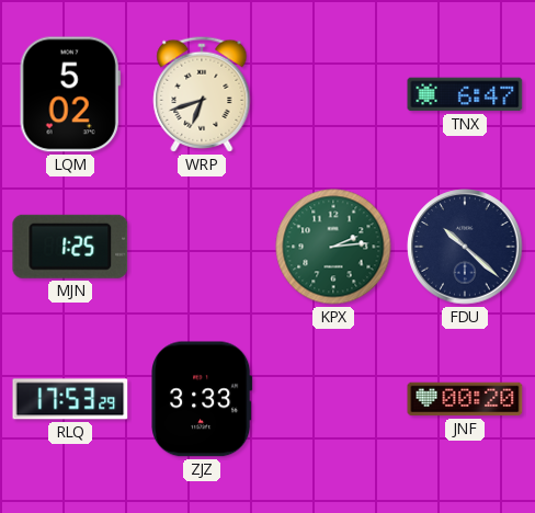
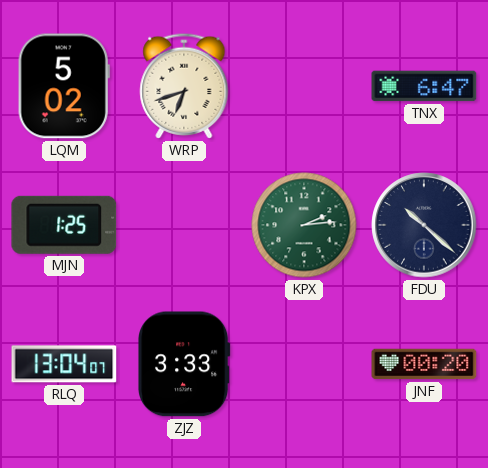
RLQ: 17:53 -> 13:04 (64, 364)
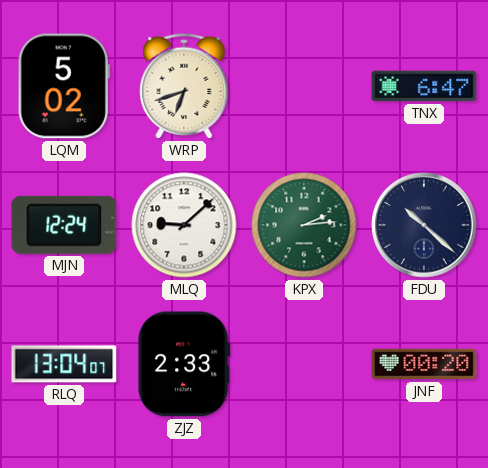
MJN: 1:25 -> 12:24 (64, 225)
MLQ: none -> 9:08 (184, 225)
ZJZ: 3:33 -> 2:33 (185, 364)
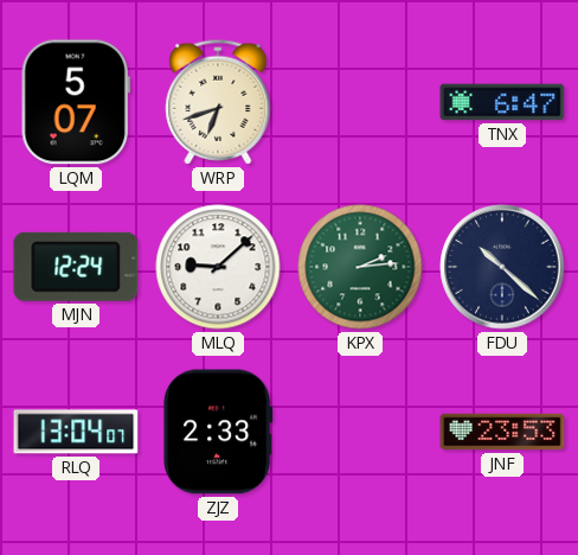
LQM: 5:02 -> 5:07 (76, 102)
JNF: 00:20 -> 23:53 (502, 432)
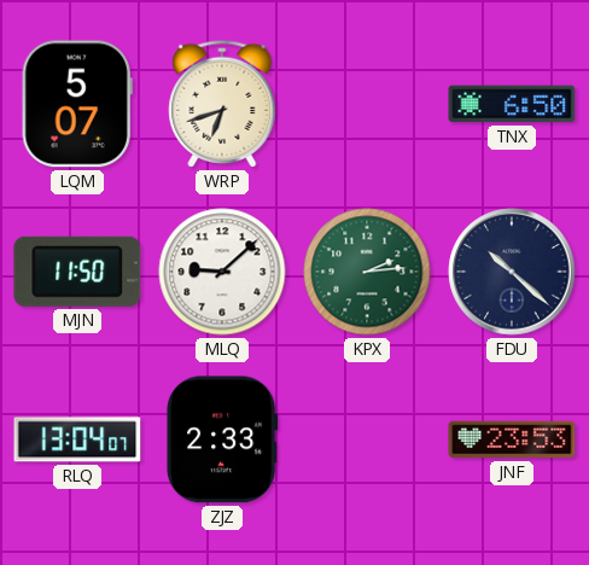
TNX: 6:47 -> 6:50 (512, 104)
MJN: 12:24 -> 11:50 (77, 272)
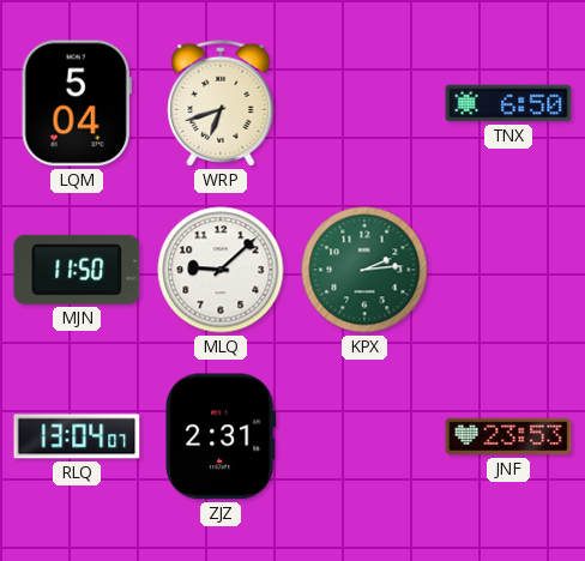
LQM: 5:07 -> 5:04 (77, 103)
FDU: 10:22 -> none (512, 272)
ZJZ: 2:33 -> 2:31 (222, 436)
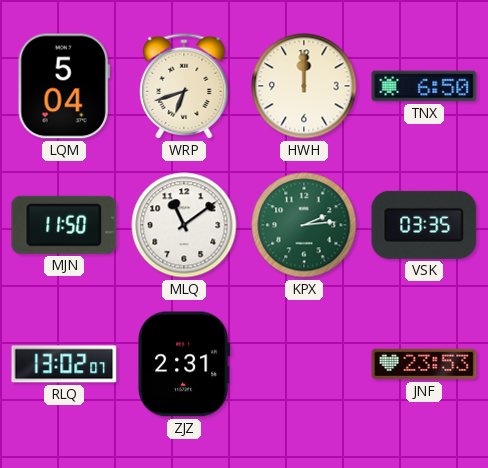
HWH: none -> 12:00 (304, 86)
MLQ: 9:08 -> 11:09 (184, 225)
VSK: none -> 03:35 (424, 225)
RLQ: 13:04 -> 13:02 (64, 364)
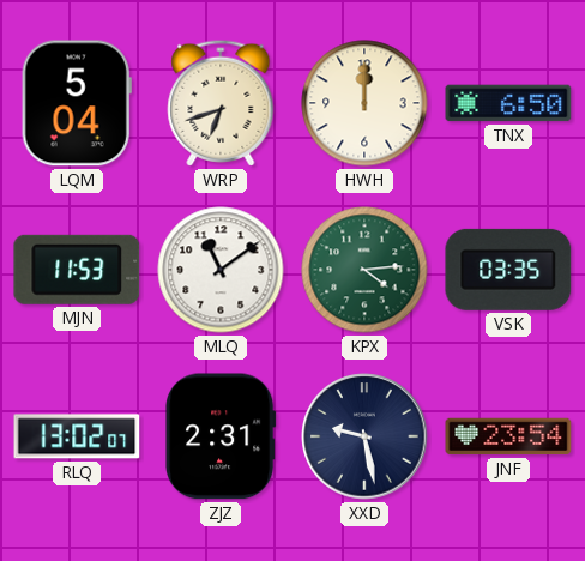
MJN: 11:50 -> 11:53 (77, 270)
KPX: 2:14 -> 4:14 (364, 270)
XXD: none -> 9:28 (364, 436)
JNF: 23:53 -> 23:54 (508, 436)
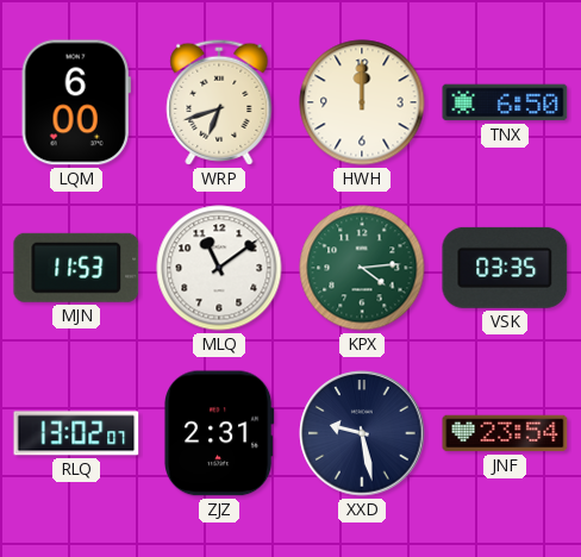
LQM: 5:04 -> 6:00 (76, 102)
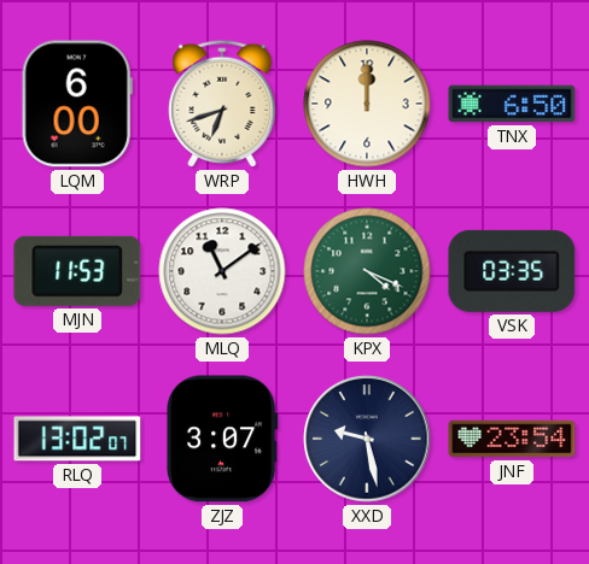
KPX: 4:14 -> 4:19 (367, 271)
ZJZ: 2:31 -> 3:07 (223, 439)
